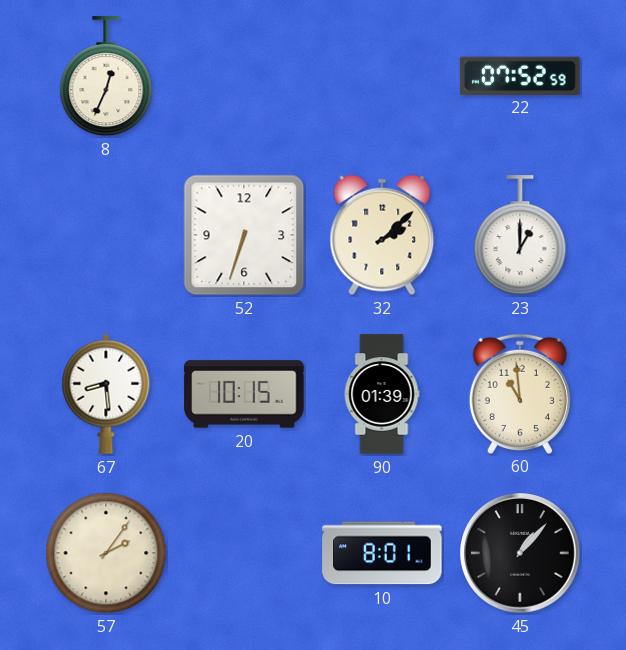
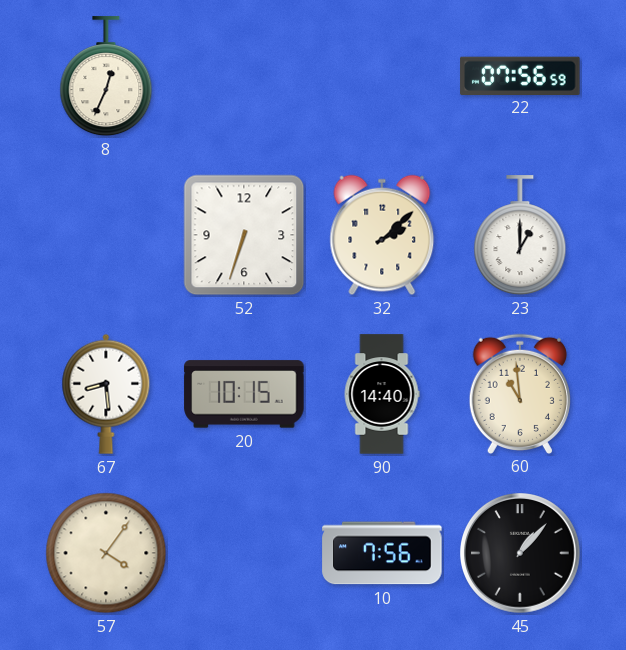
22: 07:52 -> 07:56 (520, 75)
90: 01:39 -> 14:40 (382, 394)
57: 2:06 -> 4:06 (106, 553)
10: 8:01 -> 7:56 (382, 553)
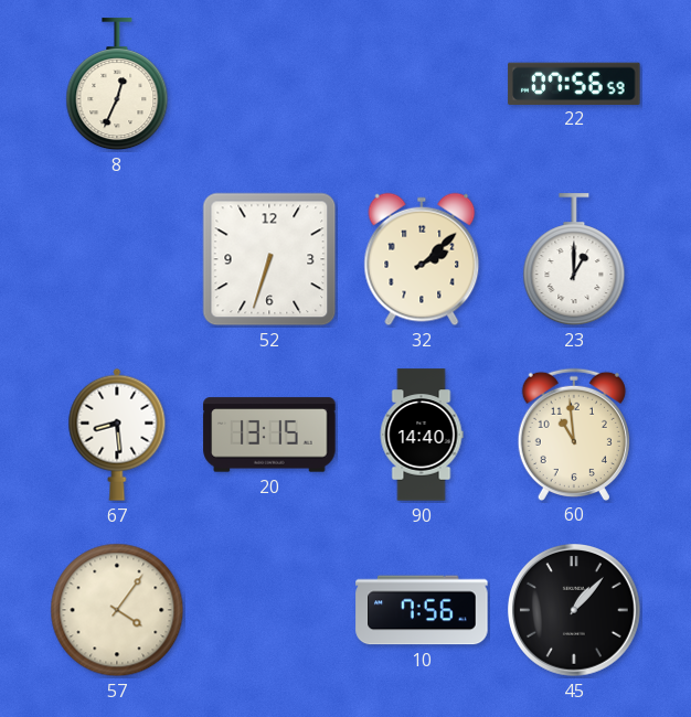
20: 10:15 -> 13:15 (269, 435)
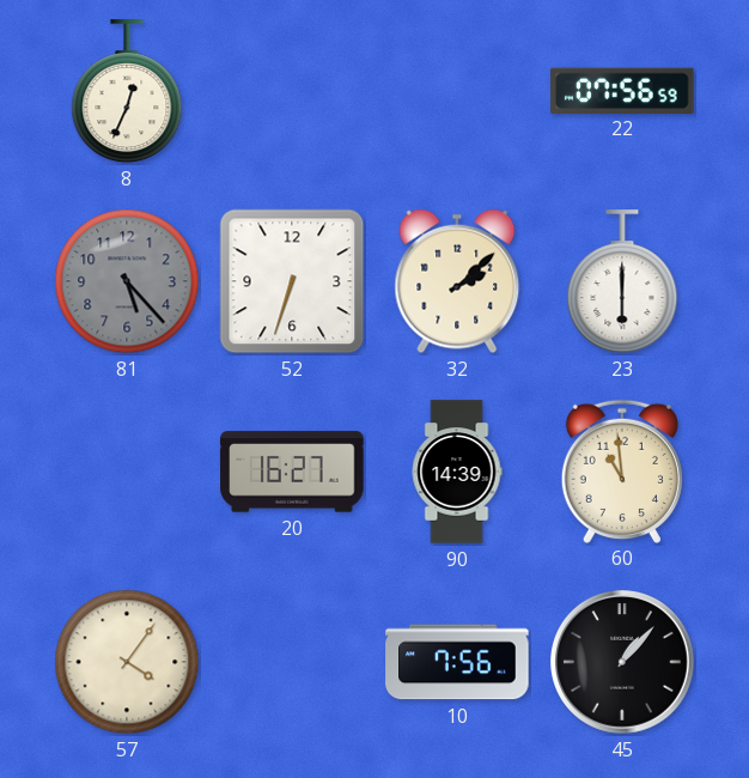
81: none -> 5:23 (127, 281)
23: 1:00 -> 6:00 (622, 282)
67: 8:29 -> none (117, 435)
20: 13:15 -> 16:27 (292, 472)
90: 14:40 -> 14:39 (457, 472)
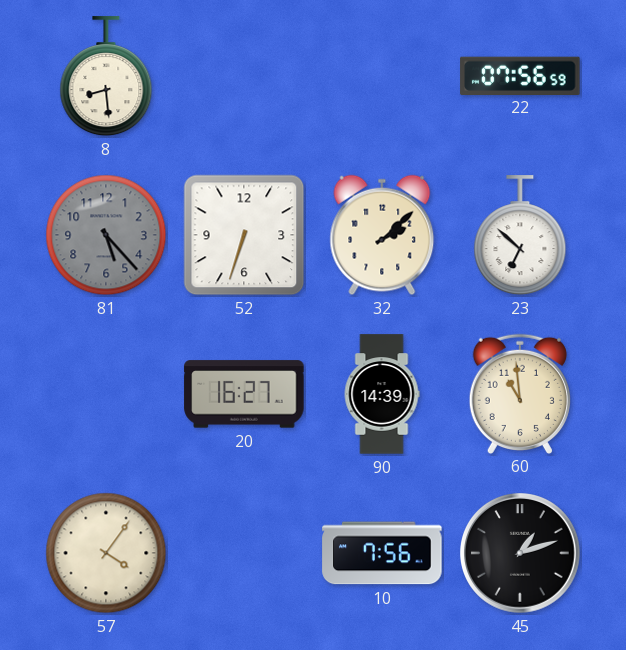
8: 12:34 -> 8:29 (106, 77)
23: 6:00 -> 6:52 (520, 236)
45: 1:07 -> 1:12 (521, 554)
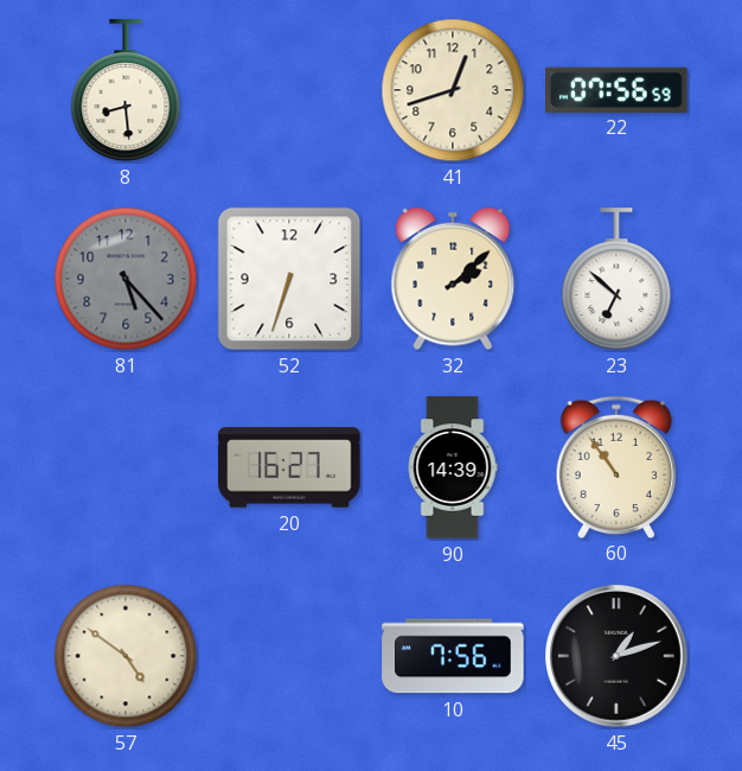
41: none -> 12:42 (453, 90)
60: 10:59 -> 10:54 (616, 466)
57: 4:06 -> 4:51 (126, 656)
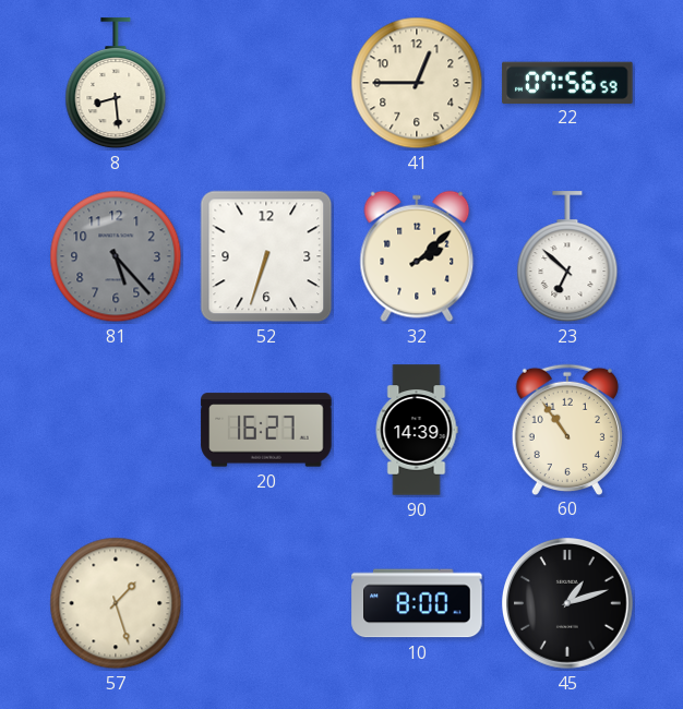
41: 12:42 -> 12:45 (417, 83)
57: 4:51 -> 1:27 (116, 603)
10: 7:56 -> 8:00 (417, 603)
